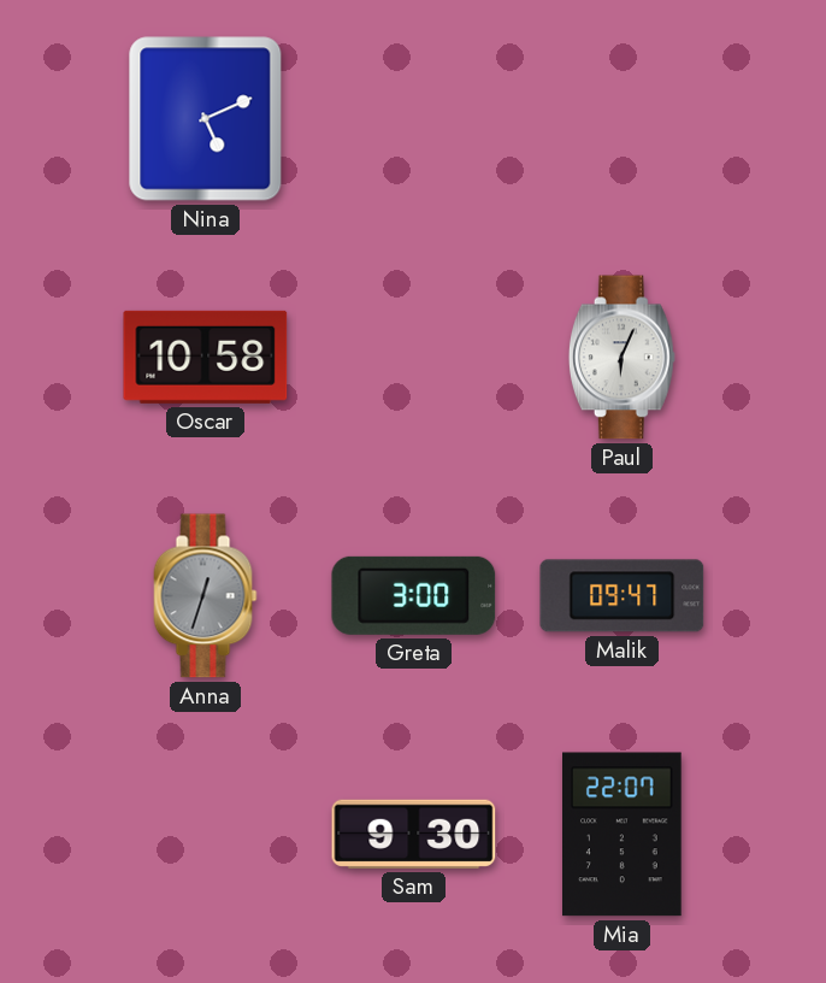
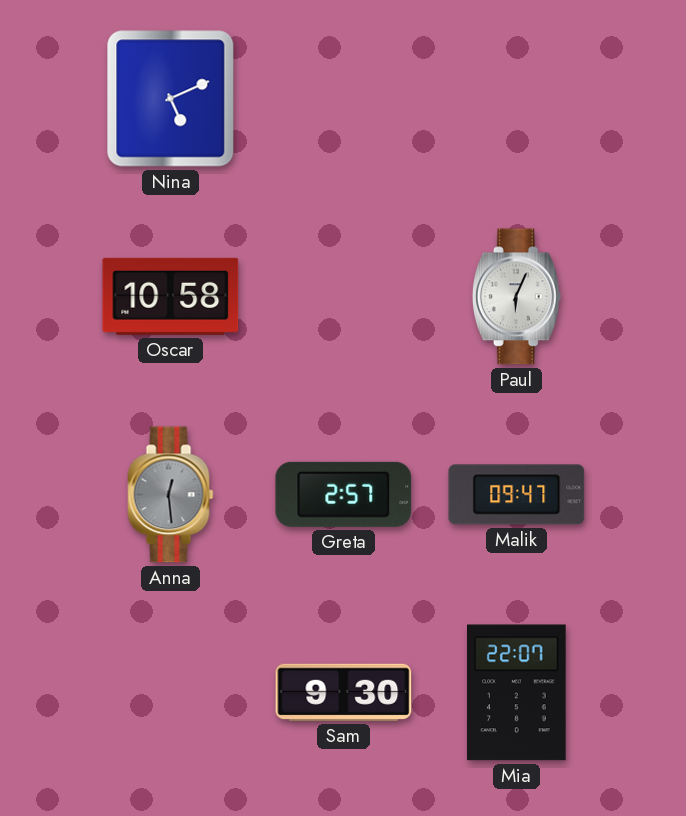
Anna: 12:33 -> 12:29 (171, 495)
Greta: 3:00 -> 2:57 (344, 494)
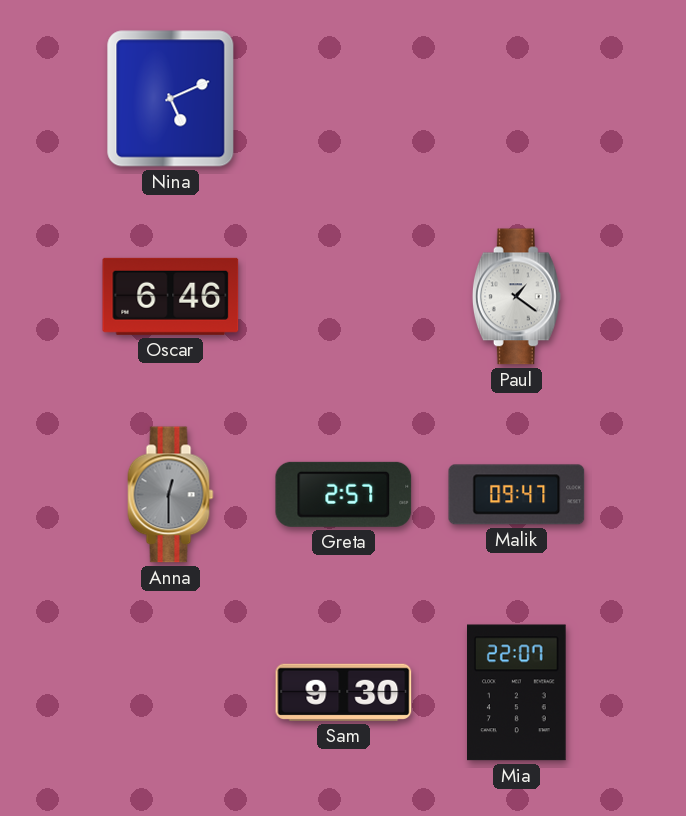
Oscar: 10:58 -> 6:46 (171, 296)
Paul: 6:04 -> 1:21 (516, 297)
Anna: 12:29 -> 12:30 (171, 495)
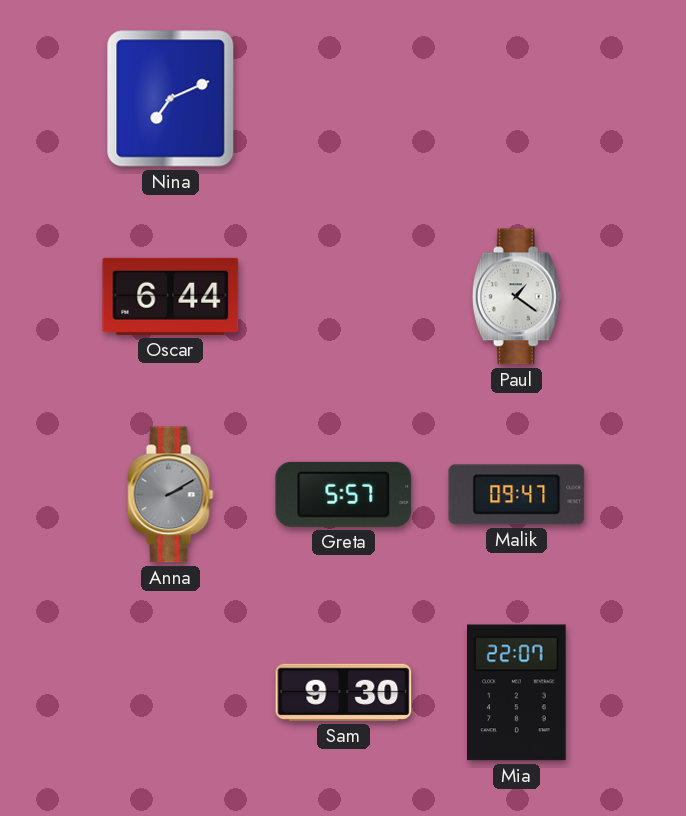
Nina: 5:11 -> 7:11 (171, 99)
Oscar: 6:46 -> 6:44 (171, 296)
Anna: 12:30 -> 2:10 (171, 495)
Greta: 2:57 -> 5:57 (344, 494)
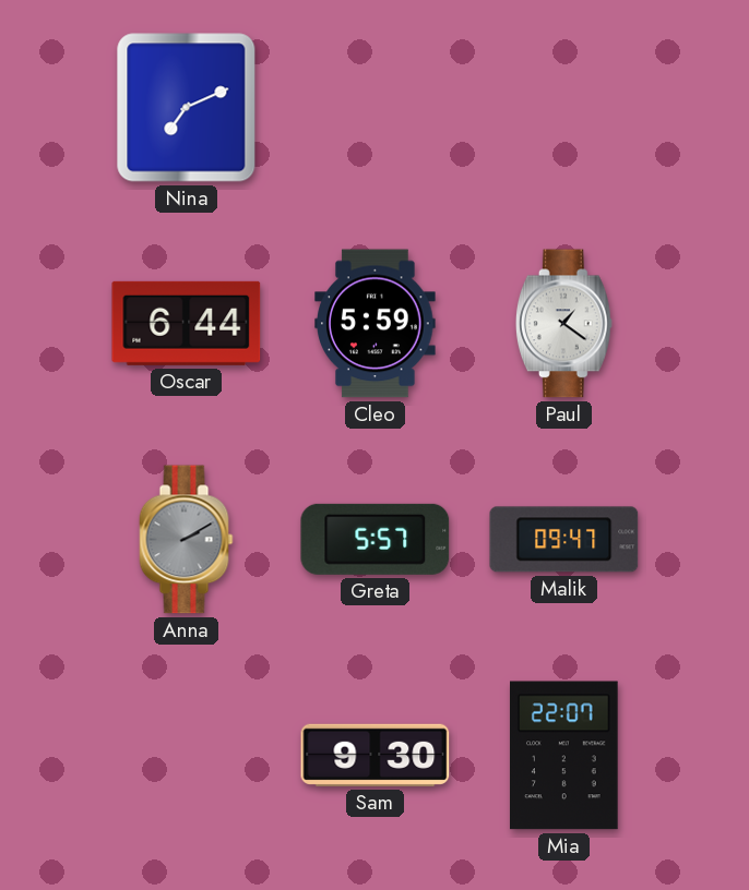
Cleo: none -> 5:59 (376, 324)
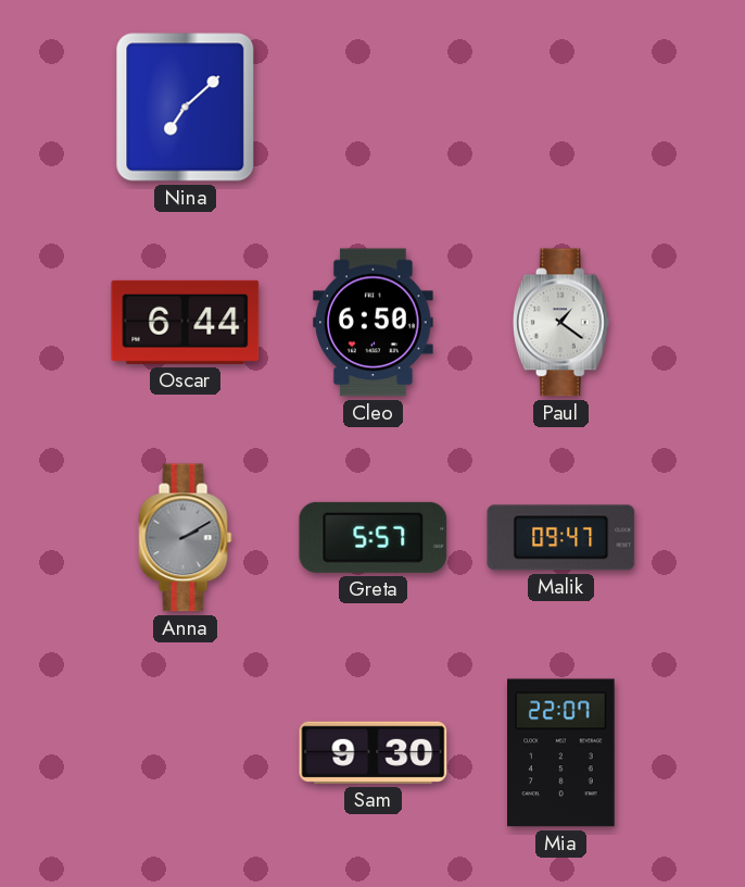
Nina: 7:11 -> 7:08 (186, 108)
Cleo: 5:59 -> 6:50 (374, 323)
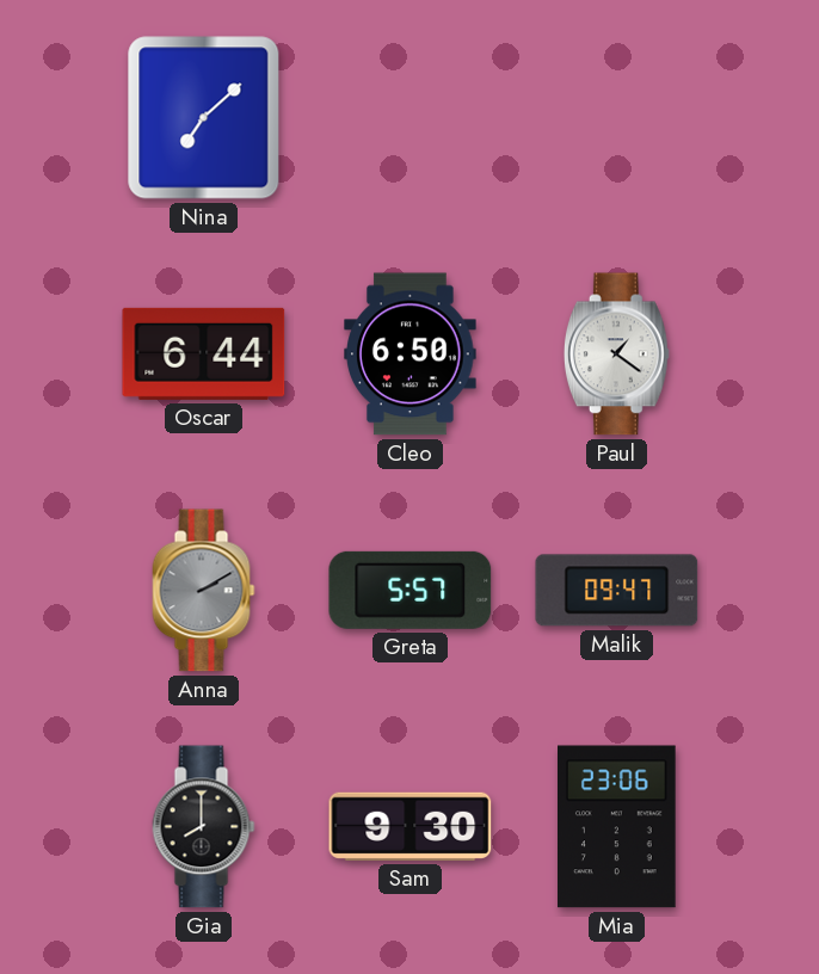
Gia: none -> 8:00 (204, 827)
Mia: 22:07 -> 23:06 (617, 827)
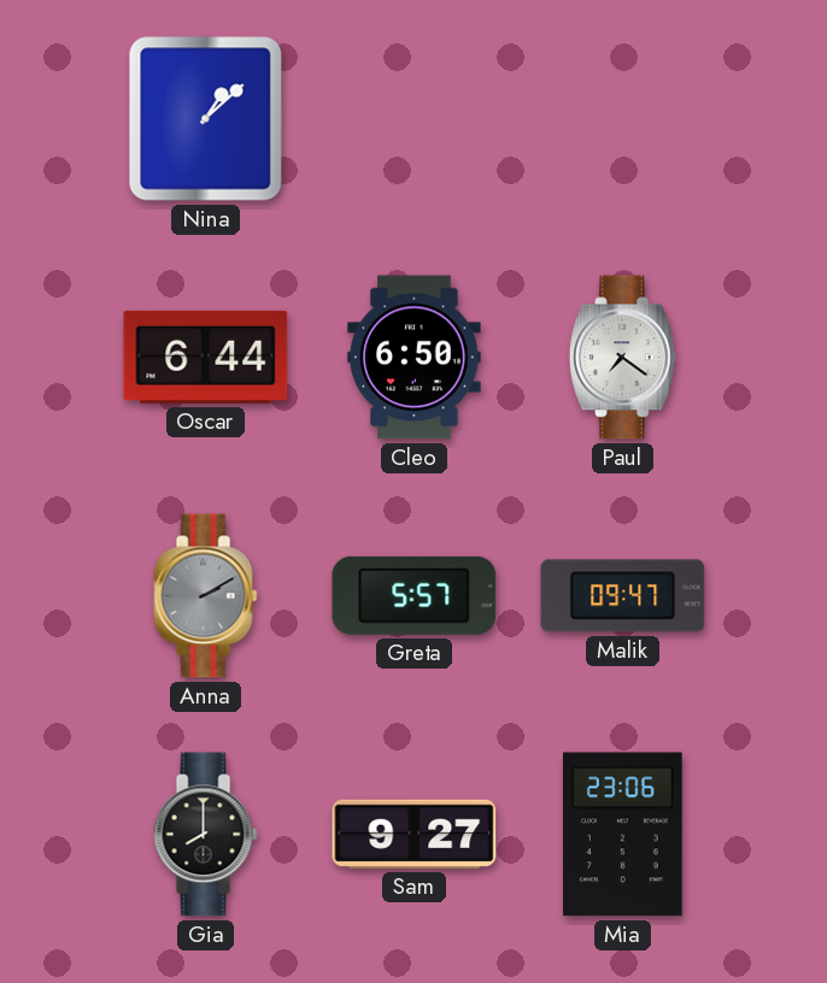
Nina: 7:08 -> 1:08 (206, 119)
Paul: 1:21 -> 7:21 (622, 358)
Sam: 9:30 -> 9:27 (415, 834)
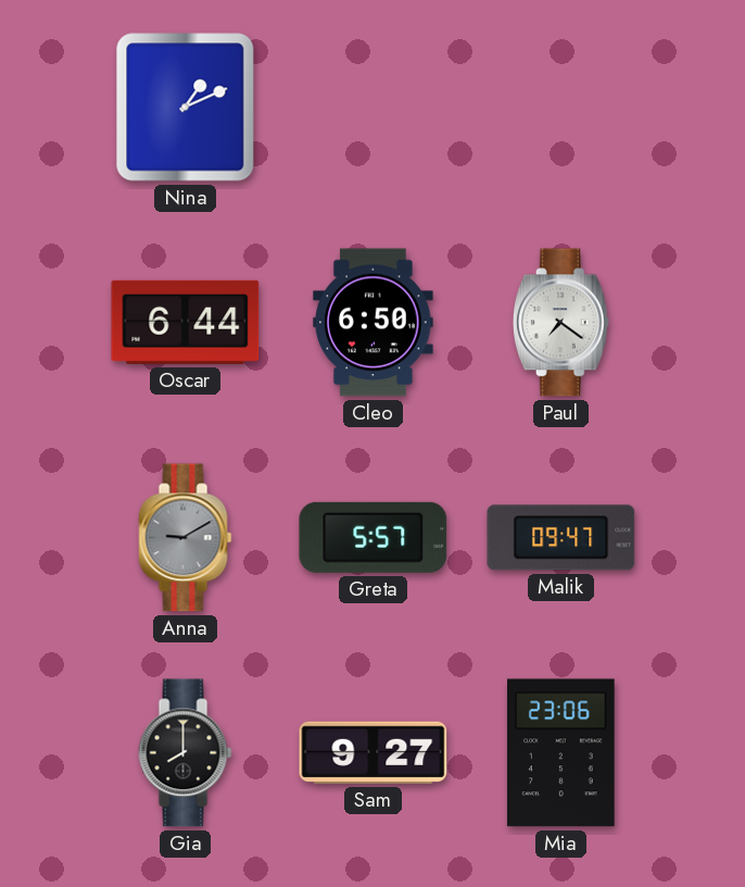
Nina: 1:08 -> 1:11 (186, 108)
Anna: 2:10 -> 9:10 (186, 538)
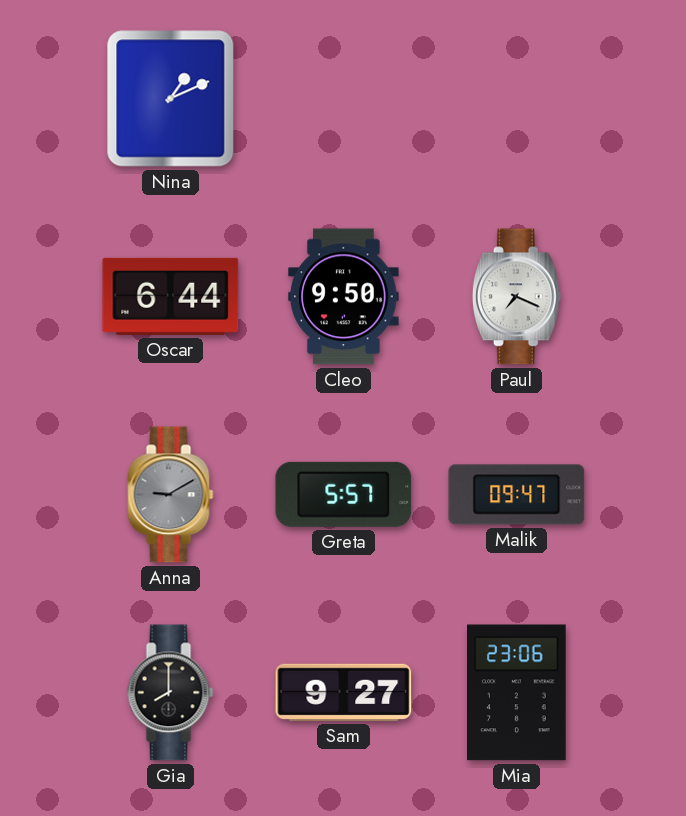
Cleo: 6:50 -> 9:50 (344, 297)
Paul: 7:21 -> 7:19 (516, 297)
